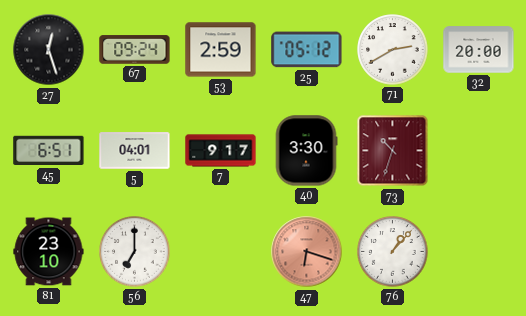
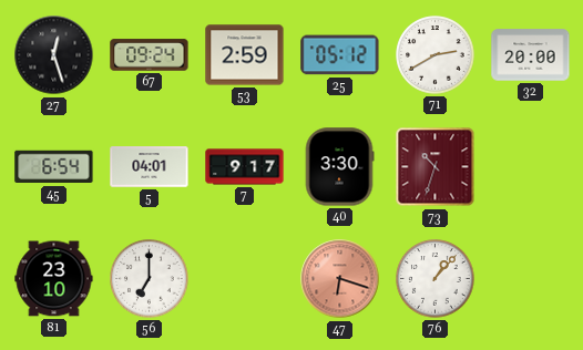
45: 6:51 -> 6:54 (54, 167)
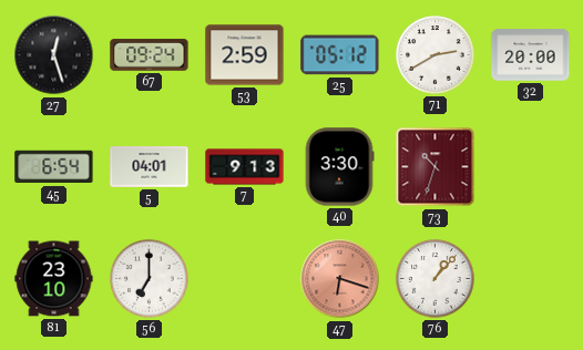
7: 9:17 -> 9:13 (245, 167)
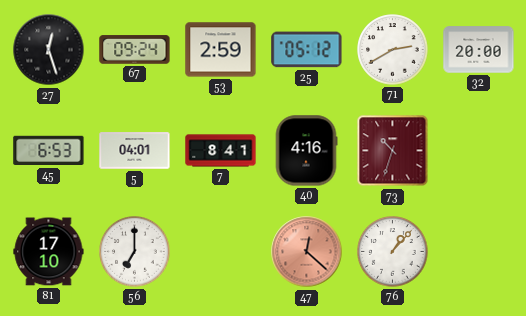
45: 6:54 -> 6:53 (49, 151)
7: 9:13 -> 8:41 (221, 151)
40: 3:30 -> 4:16 (306, 151)
81: 23:10 -> 17:10 (49, 252)
47: 6:18 -> 12:22 (307, 252)
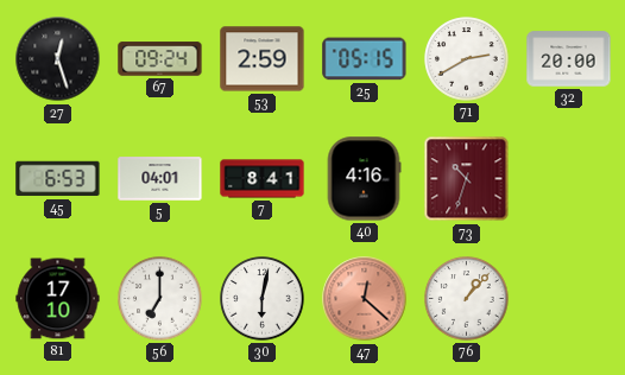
25: 05:12 -> 05:15 (365, 59)
30: none -> 6:02 (263, 299)
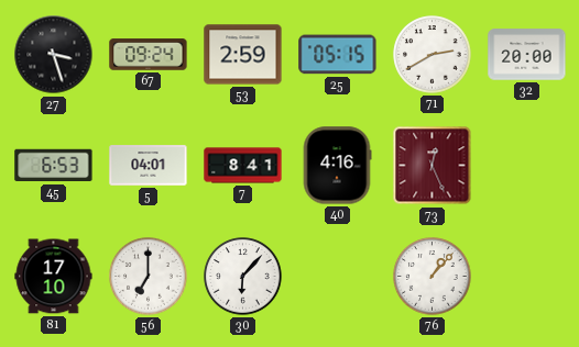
27: 12:27 -> 3:27 (54, 55)
73: 10:33 -> 12:26 (433, 166)
30: 6:02 -> 6:07 (243, 277)
47: 12:22 -> none (365, 299)
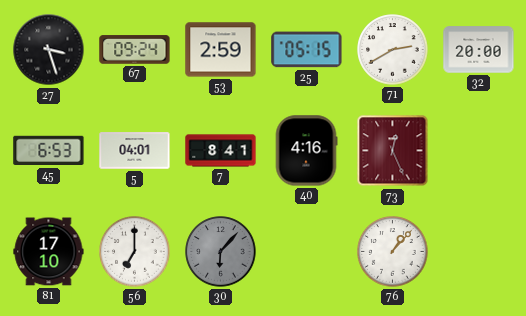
30 dial: white -> grey (221, 252)
